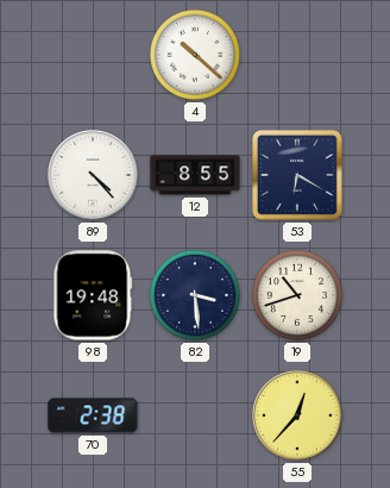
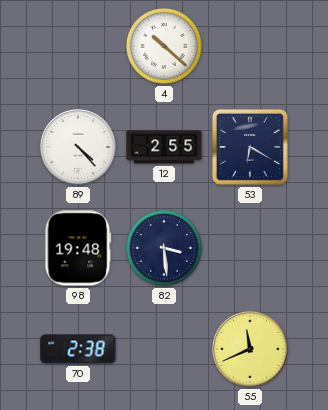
12: 8:55 -> 2:55 (164, 147)
19: 10:42 -> none (297, 295)
55: 12:37 -> 11:41 (250, 349)
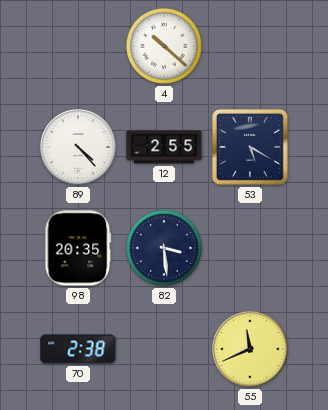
53: 6:20 -> 5:20 (250, 147)
98: 19:48 -> 20:35 (78, 248)
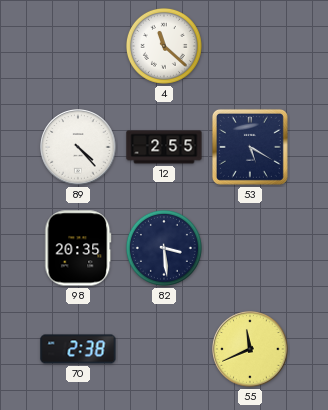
4: 10:22 -> 11:22 (164, 46)
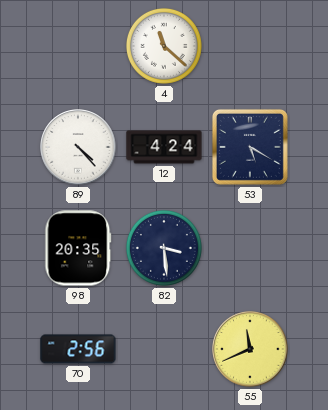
12: 2:55 -> 4:24 (164, 147)
70: 2:38 -> 2:56 (78, 349)
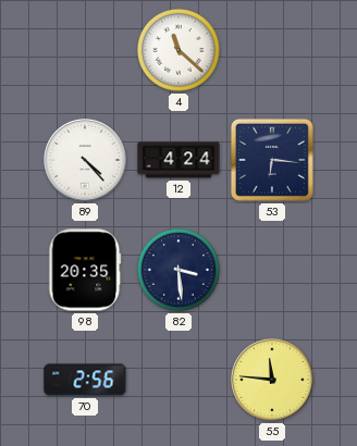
53: 5:20 -> 6:16 (272, 160)
55: 11:41 -> 11:46 (272, 380)
